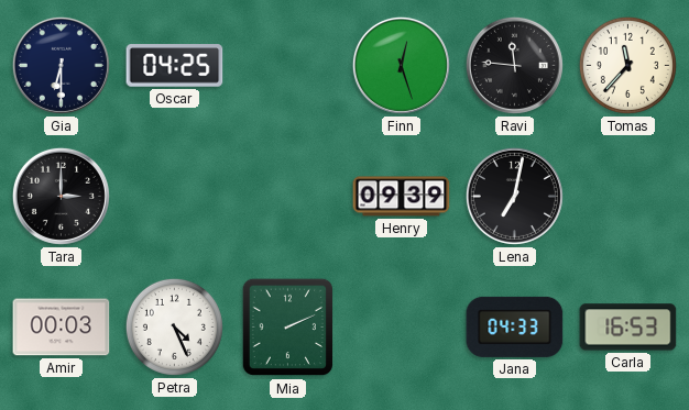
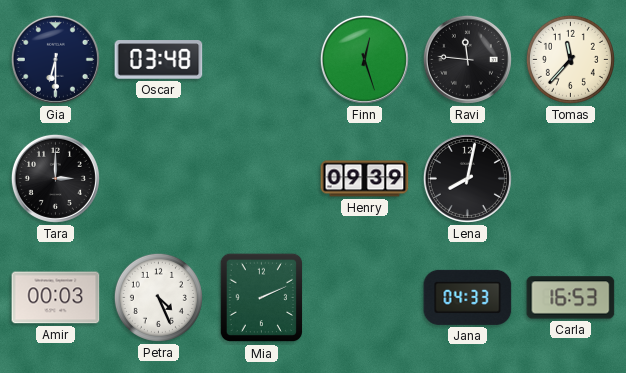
Oscar: 04:25 -> 03:48 (159, 60)
Lena: 7:02 -> 8:02 (467, 178)
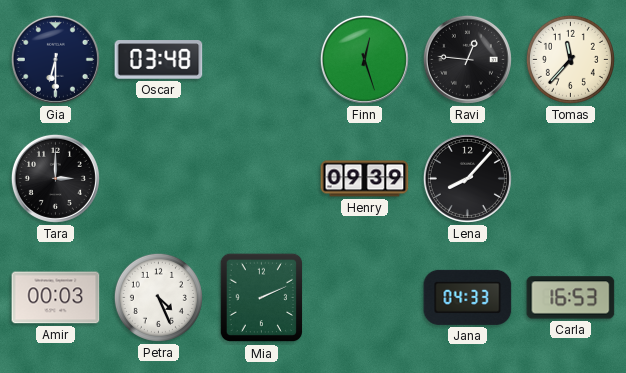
Ravi: 11:46 -> 12:46 (467, 59)
Lena: 8:02 -> 8:07 (467, 178)
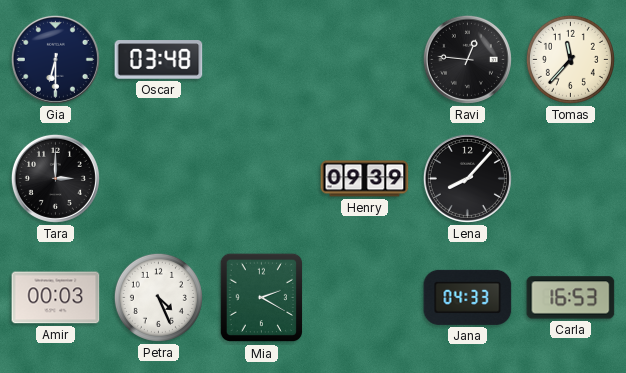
Finn: 12:27 -> none (364, 59)
Mia: 2:11 -> 2:20 (261, 298)
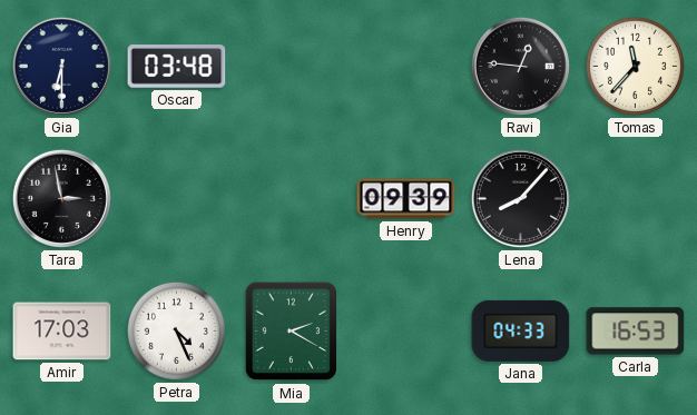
Tara: 3:00 -> 2:58 (61, 198)
Amir: 00:03 -> 17:03 (62, 332)
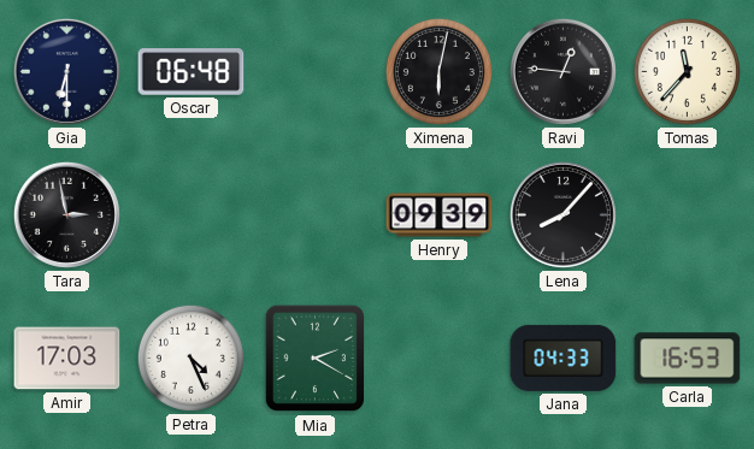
Oscar: 03:48 -> 06:48 (192, 72)
Ximena: none -> 6:02 (438, 71)
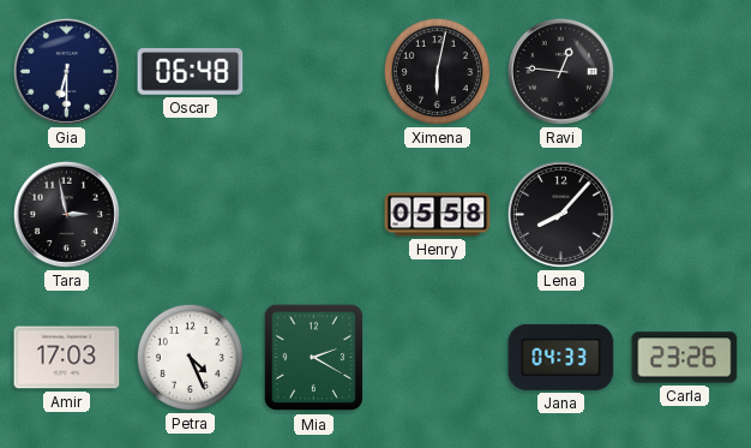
Tomas: 11:37 -> none (687, 71)
Henry: 09:39 -> 05:58 (438, 215)
Carla: 16:53 -> 23:26 (685, 358)
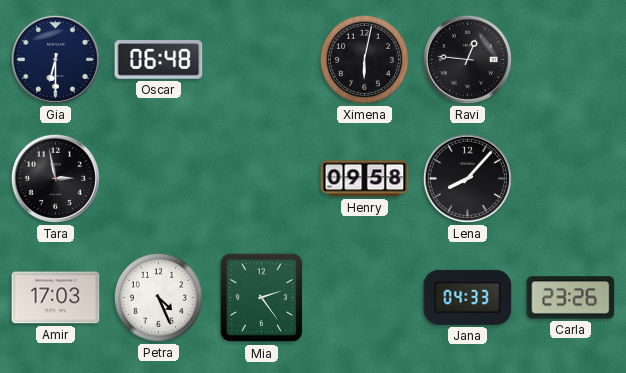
Henry: 05:58 -> 09:58 (365, 179)
Mia: 2:20 -> 2:24 (261, 298)
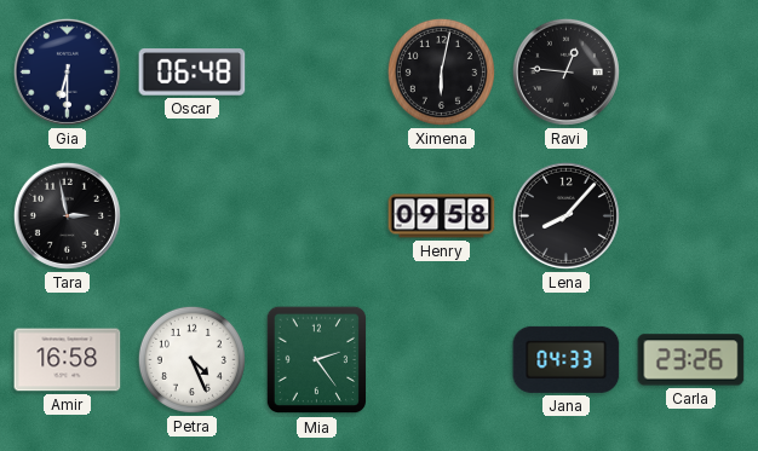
Amir: 17:03 -> 16:58 (68, 360)
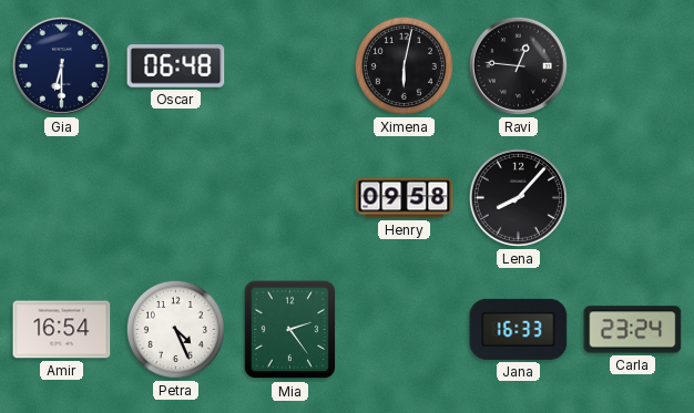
Tara: 2:58 -> none (67, 215)
Amir: 16:58 -> 16:54 (62, 330)
Jana: 04:33 -> 16:33 (519, 329)
Carla: 23:26 -> 23:24 (633, 330)
